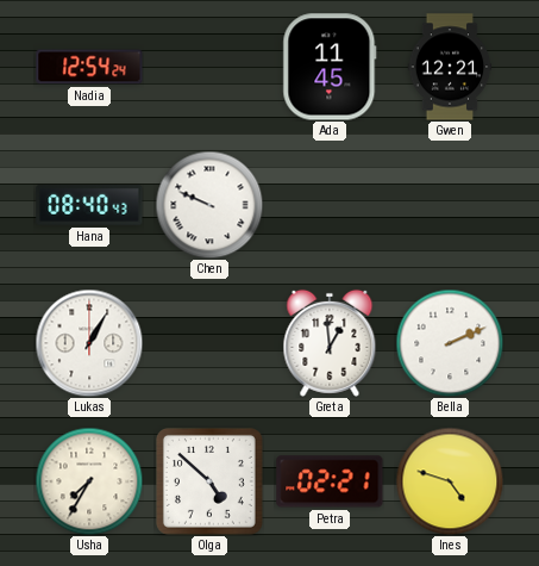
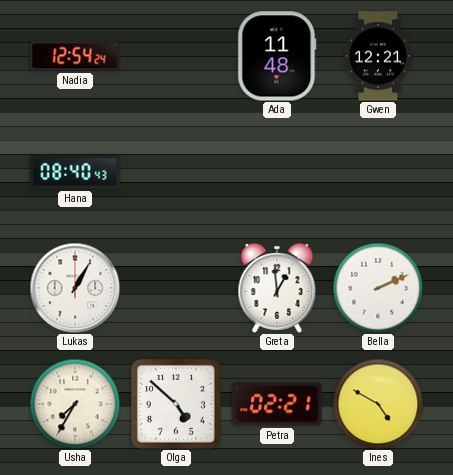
Ada: 11:45 -> 11:48 (277, 56)
Chen: 9:49 -> none (209, 205)
Ines: 4:48 -> 4:50 (378, 404)
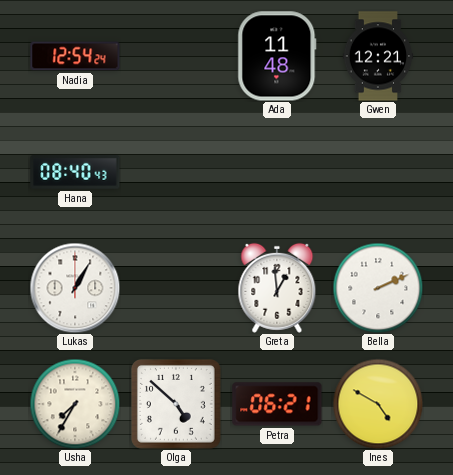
Petra: 02:21 -> 06:21 (277, 404)
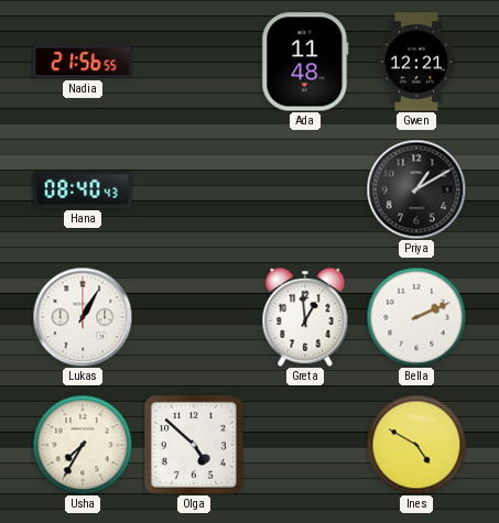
Nadia: 12:54 -> 21:56 (83, 62)
Priya: none -> 1:10 (416, 189)
Petra: 06:21 -> none (277, 404)
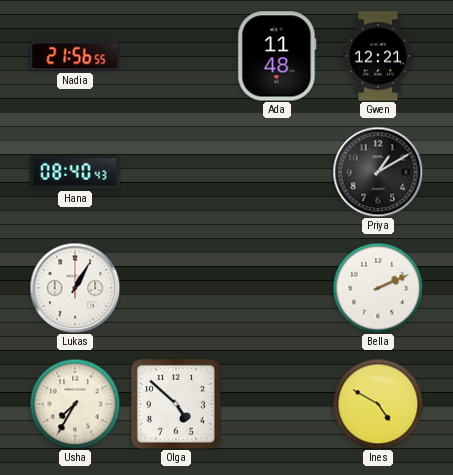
Greta: 12:59 -> none (305, 317)
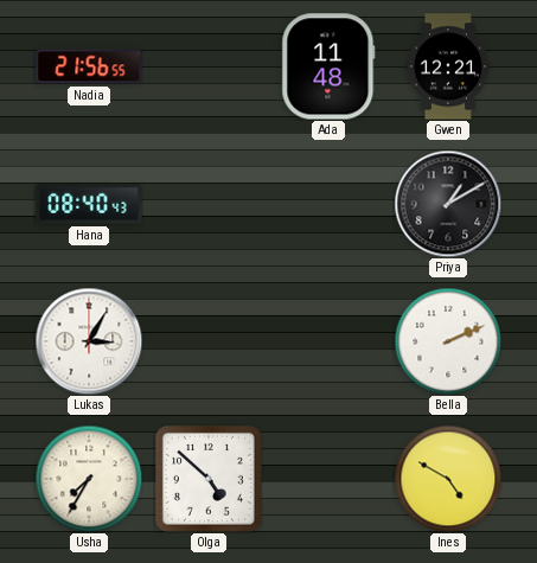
Lukas: 1:05 -> 3:05 (89, 341)
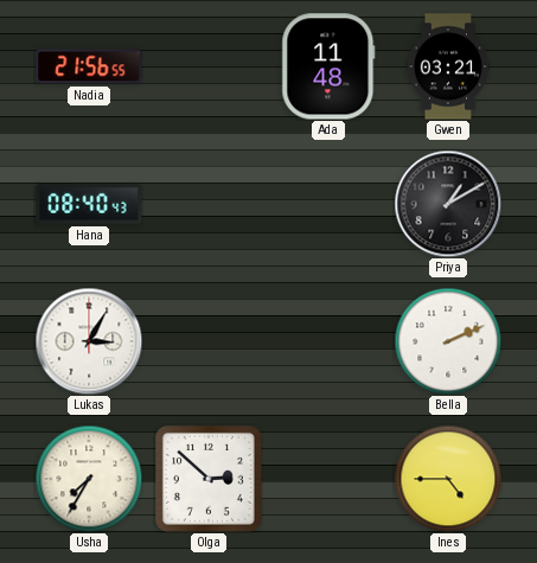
Gwen: 12:21 -> 03:21 (448, 66)
Olga: 4:52 -> 2:52 (209, 479)
Ines: 4:50 -> 4:45 (448, 479)
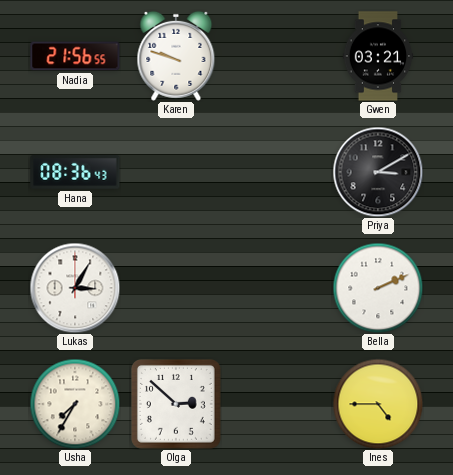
Karen: none -> 9:48 (176, 56)
Ada: 11:48 -> none (328, 66)
Hana: 08:40 -> 08:36 (75, 172)
Priya: 1:10 -> 3:10 (378, 172)
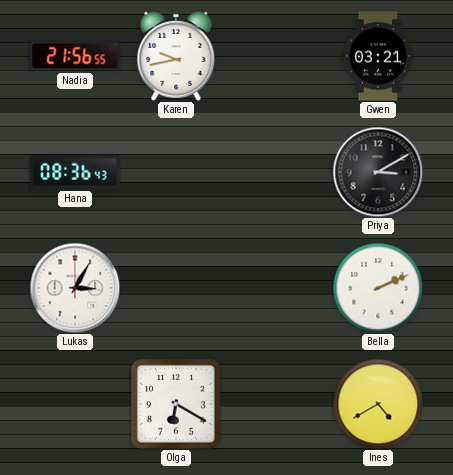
Karen: 9:48 -> 9:43 (176, 56)
Usha: 7:35 -> none (75, 404)
Olga: 2:52 -> 6:20 (176, 404)
Ines: 4:45 -> 4:40 (378, 404)
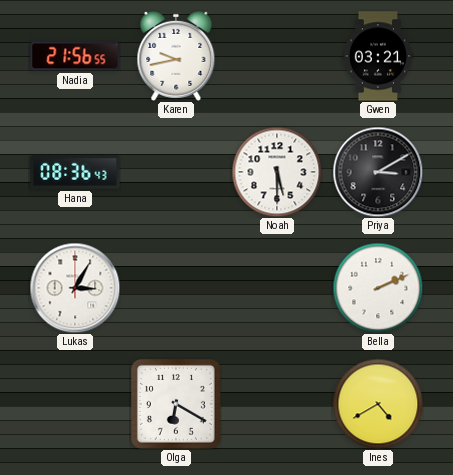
Noah: none -> 5:30 (277, 172)
